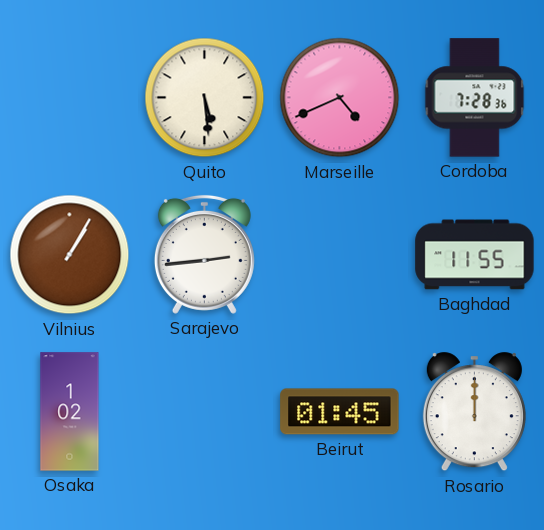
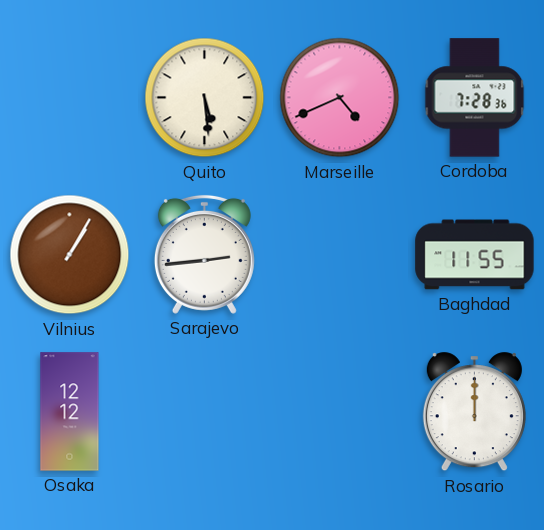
Osaka: 1:02 -> 12:12 (70, 412)
Beirut: 01:45 -> none (340, 412)
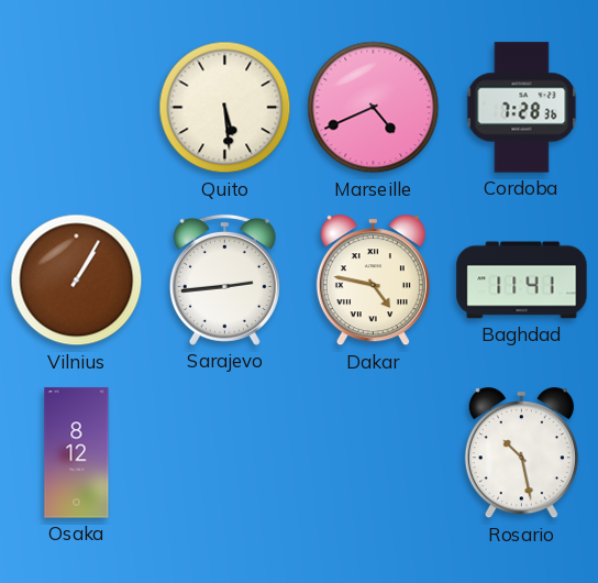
Dakar: none -> 4:47 (373, 280)
Baghdad: 11:55 -> 11:41 (522, 280)
Osaka: 12:12 -> 8:12 (77, 453)
Rosario: 12:00 -> 10:28 (521, 453)
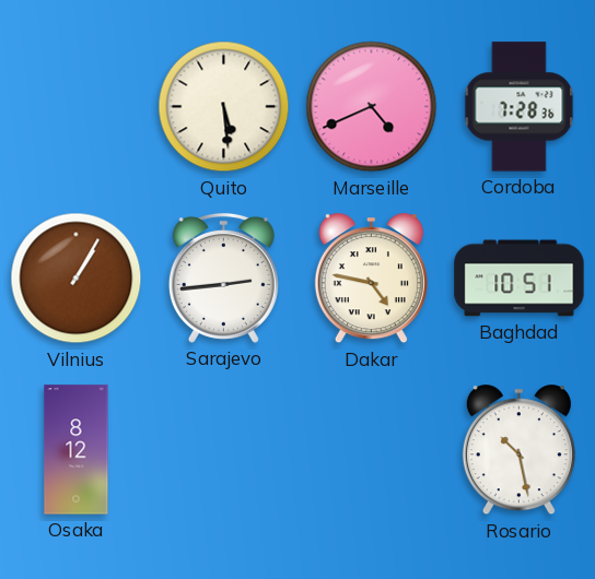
Baghdad: 11:41 -> 10:51 (520, 279)
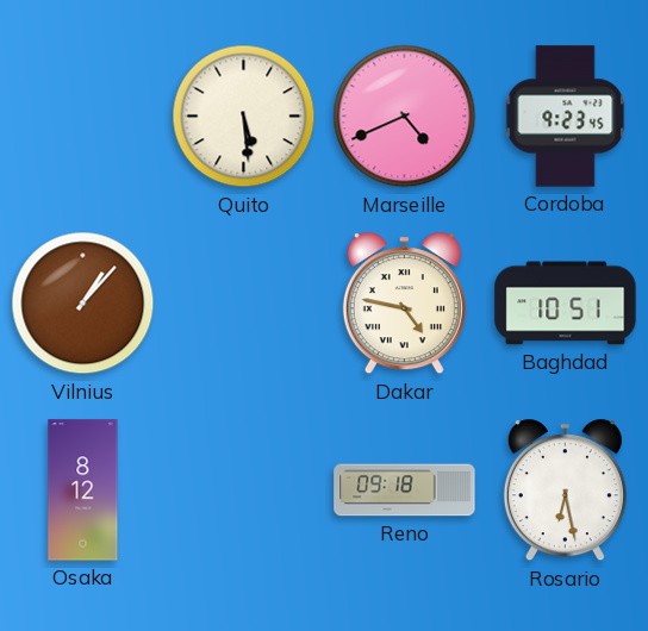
Cordoba: 7:28 -> 9:23 (566, 117)
Vilnius: 1:05 -> 1:07 (83, 304)
Sarajevo: 2:44 -> none (223, 277)
Reno: none -> 09:18 (405, 491)
Rosario: 10:28 -> 6:28 (565, 491)
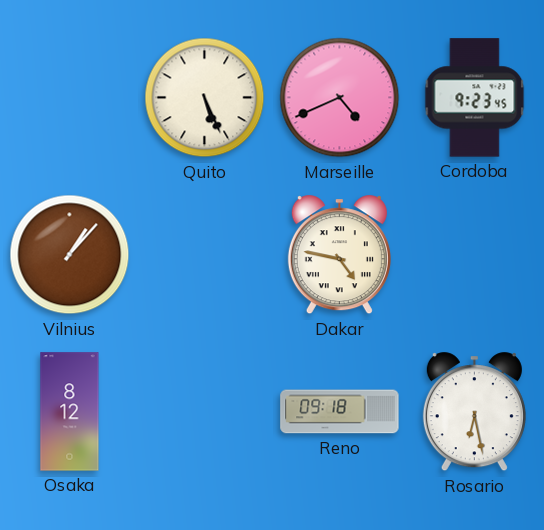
Quito: 5:29 -> 5:26 (205, 98)
Baghdad: 10:51 -> none (566, 304)
